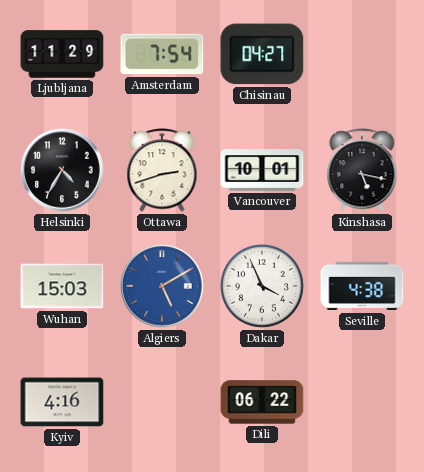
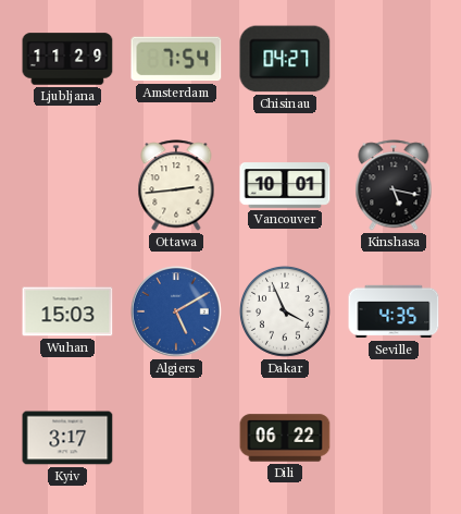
Helsinki: 4:35 -> none (62, 170)
Ottawa: 2:42 -> 2:44 (176, 185)
Seville: 4:38 -> 4:35 (394, 311)
Kyiv: 4:16 -> 3:17 (67, 438)
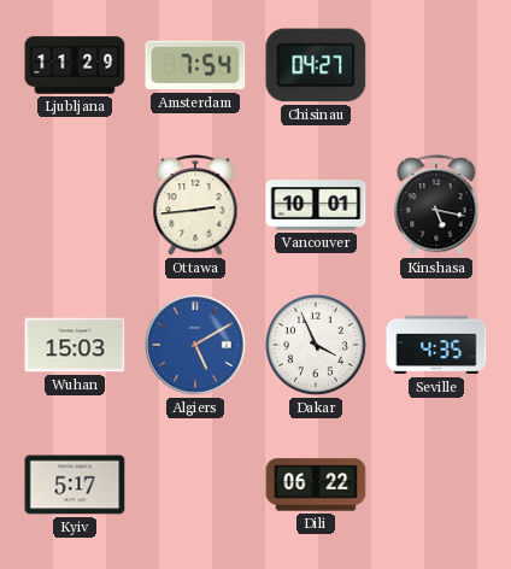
Kyiv: 3:17 -> 5:17 (75, 485)
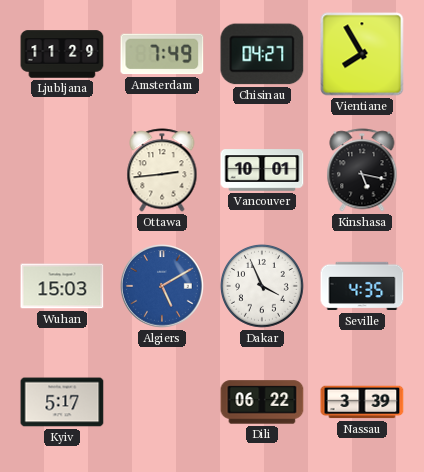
Amsterdam: 7:54 -> 7:49 (162, 54)
Vientiane: none -> 7:55 (362, 54)
Nassau: none -> 3:39 (362, 402)
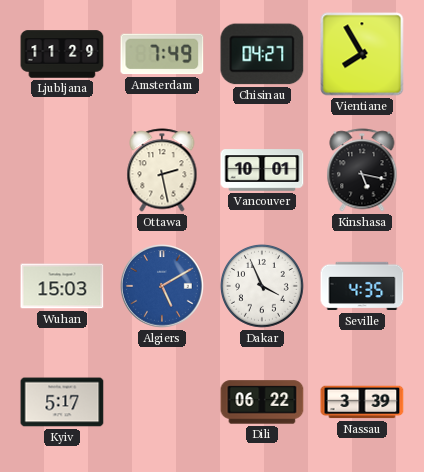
Ottawa: 2:44 -> 2:28 (162, 170)
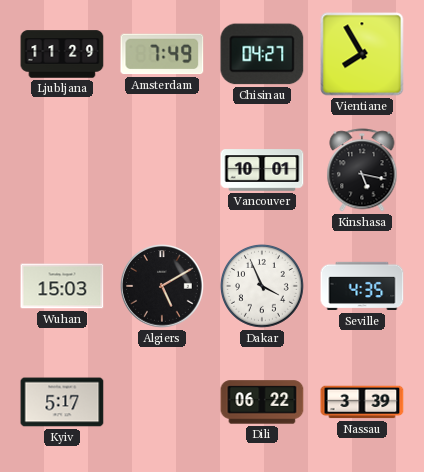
Ottawa: 2:28 -> none (162, 170)
Algiers dial: blue -> black (162, 286)
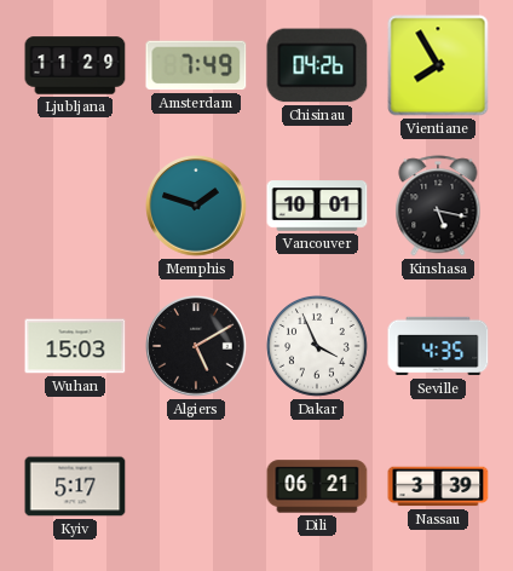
Chisinau: 04:27 -> 04:26 (317, 65)
Memphis: none -> 1:48 (196, 206)
Dili: 06:22 -> 06:21 (317, 486)
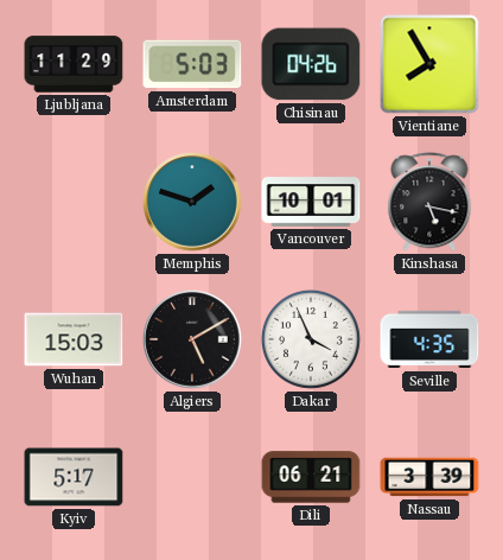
Amsterdam: 7:49 -> 5:03 (192, 64)
